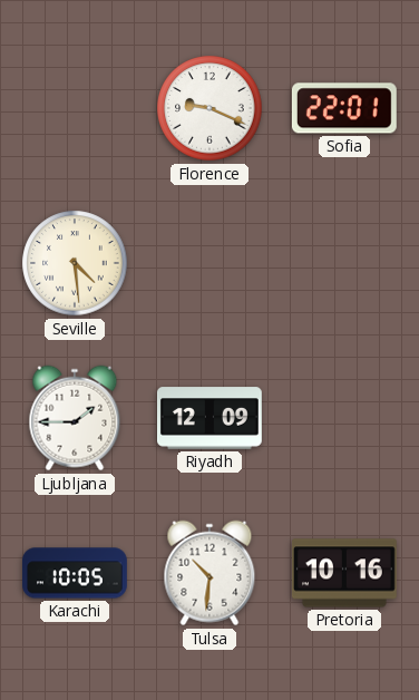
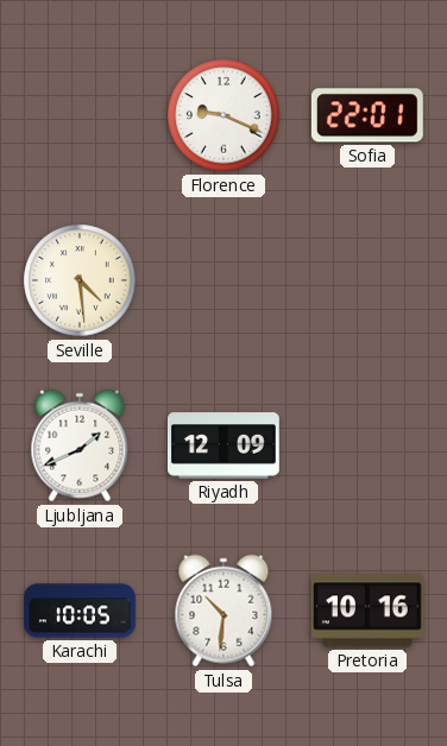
Ljubljana: 1:45 -> 1:41 (80, 445)
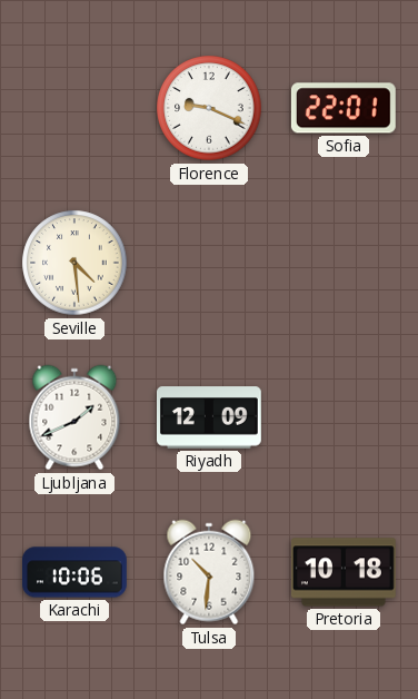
Karachi: 10:05 -> 10:06 (76, 572)
Pretoria: 10:16 -> 10:18 (344, 572)
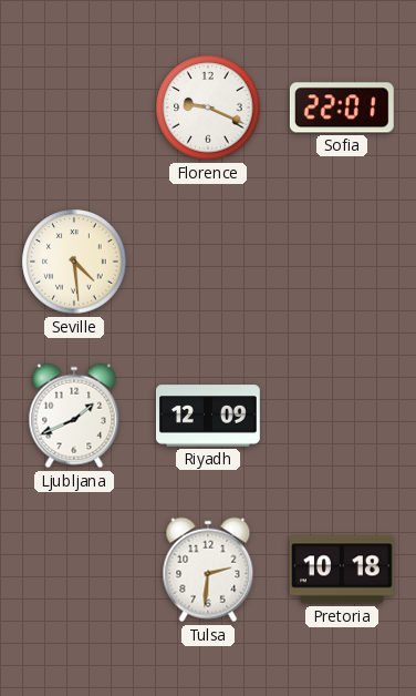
Karachi: 10:06 -> none (76, 572)
Tulsa: 10:31 -> 2:31 (208, 570)
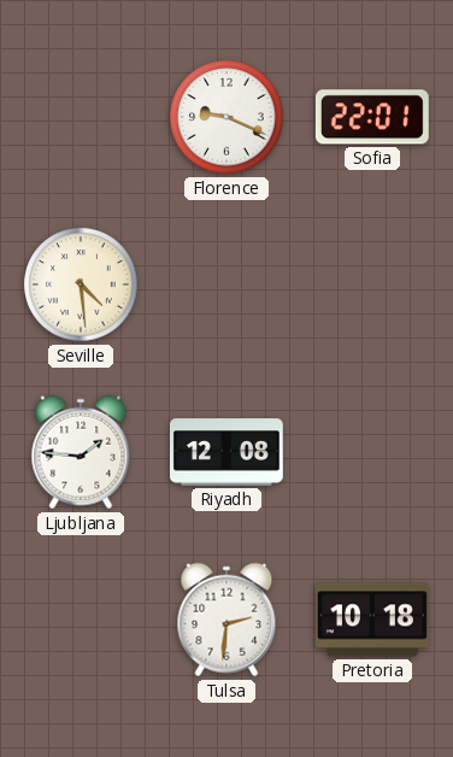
Ljubljana: 1:41 -> 1:46 (81, 452)
Riyadh: 12:09 -> 12:08 (226, 452)
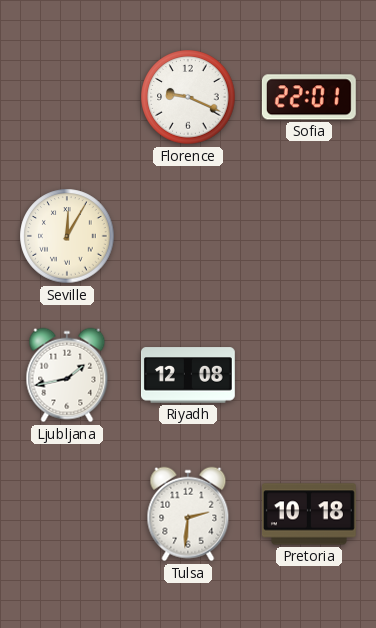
Seville: 4:29 -> 12:05 (67, 236)
Ljubljana: 1:46 -> 1:43 (67, 375)
